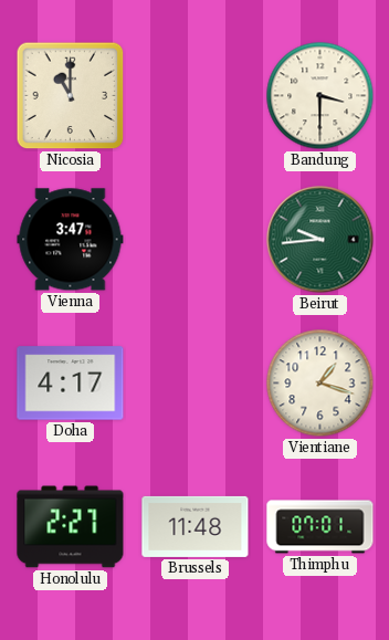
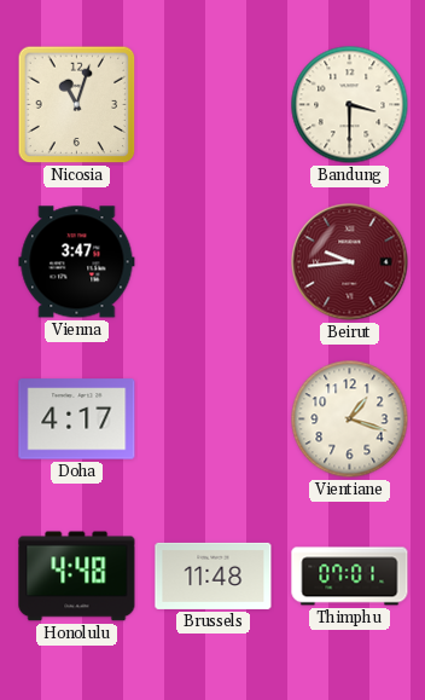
Nicosia: 11:00 -> 11:03 (77, 105)
Beirut dial: green -> burgundy (350, 262)
Honolulu: 2:27 -> 4:48 (77, 577)
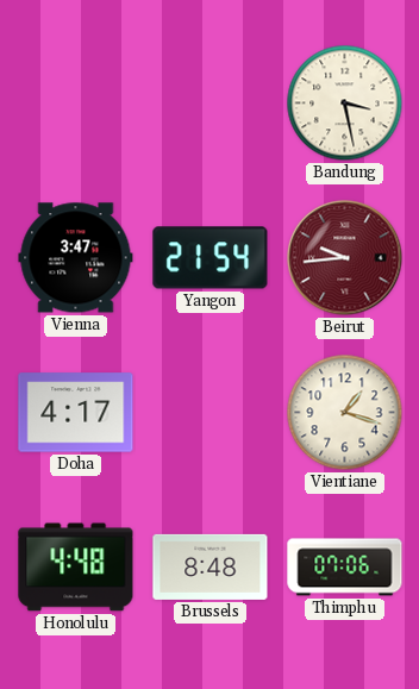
Nicosia: 11:03 -> none (77, 105)
Bandung: 3:30 -> 3:28 (345, 104)
Yangon: none -> 21:54 (211, 258)
Brussels: 11:48 -> 8:48 (211, 566)
Thimphu: 07:01 -> 07:06 (345, 568)
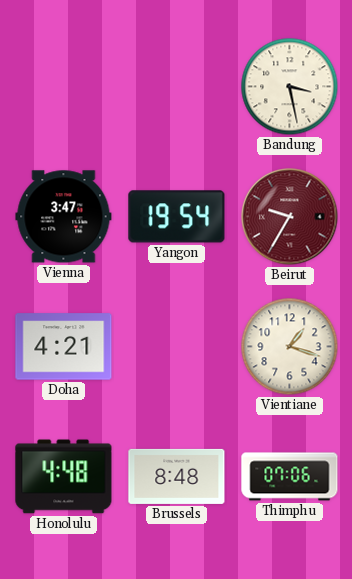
Yangon: 21:54 -> 19:54 (177, 217)
Beirut: 9:44 -> 9:35 (290, 217)
Doha: 4:17 -> 4:21 (64, 347)
